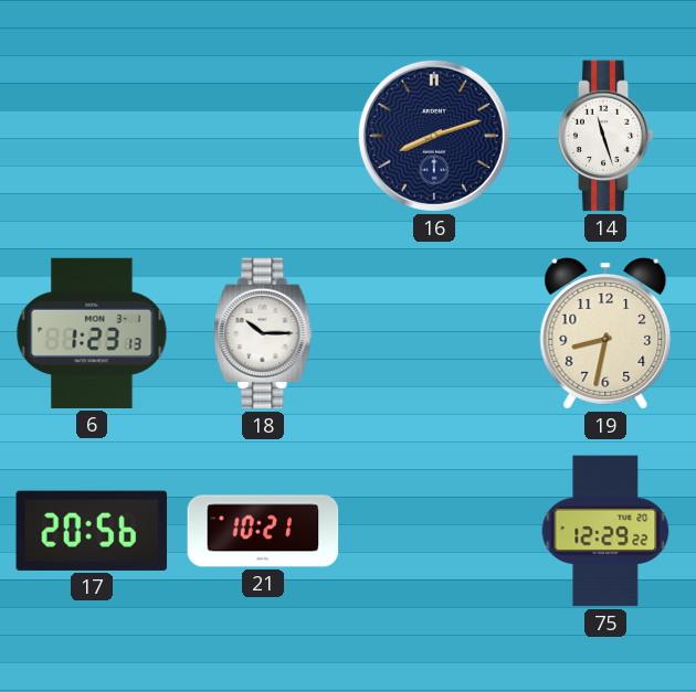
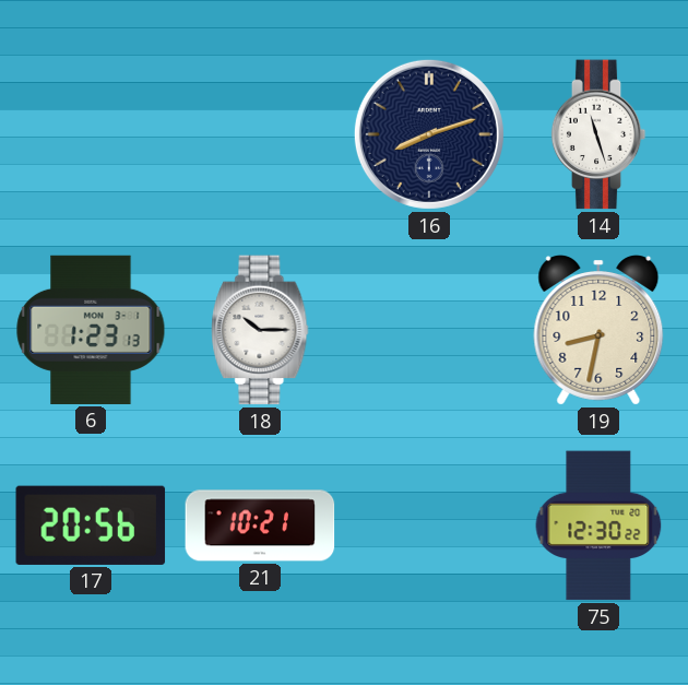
75: 12:29 -> 12:30 (598, 525)
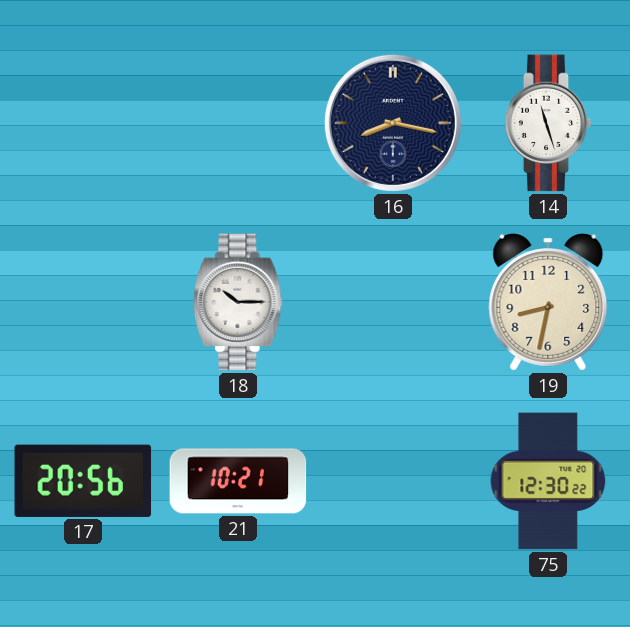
16: 8:12 -> 8:17 (393, 123)
6: 1:23 -> none (91, 330)
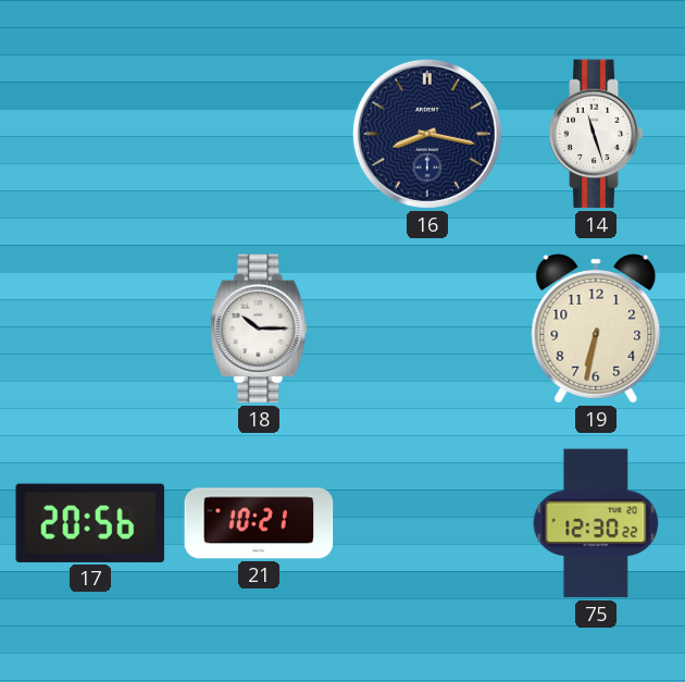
19: 8:32 -> 6:32 (596, 330)
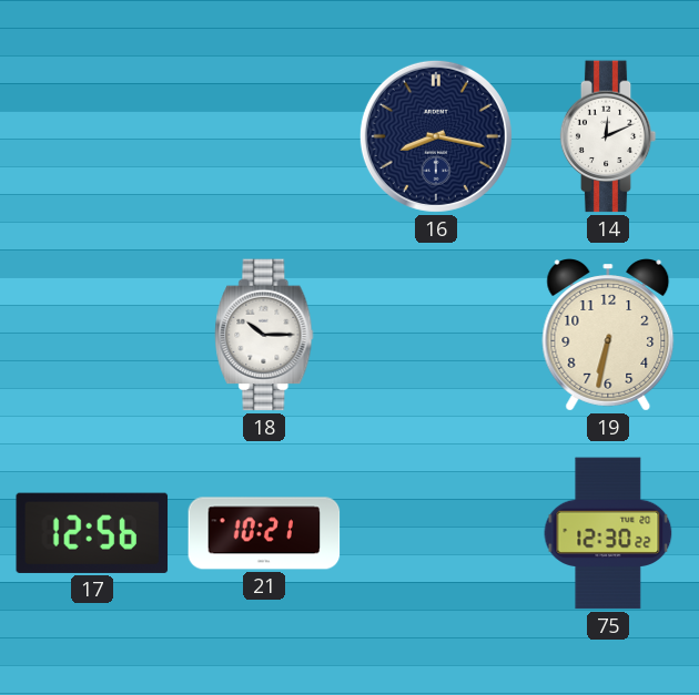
14: 11:27 -> 12:11 (608, 136)
17: 20:56 -> 12:56 (92, 533)
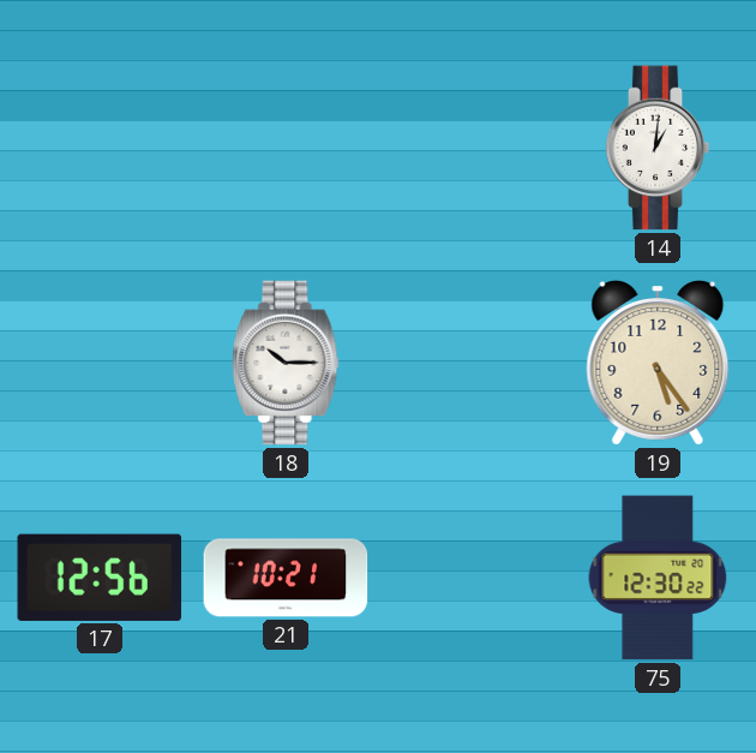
16: 8:17 -> none (436, 136)
14: 12:11 -> 1:01 (658, 148)
19: 6:32 -> 5:24 (658, 364)
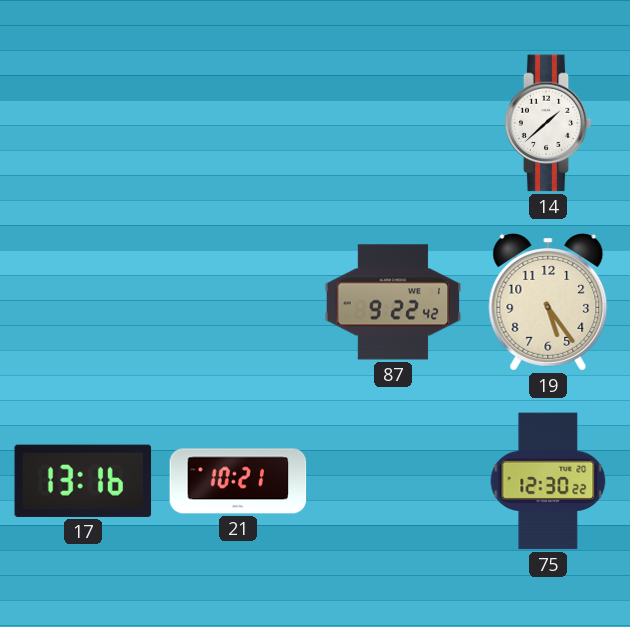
14: 1:01 -> 1:38 (548, 123)
18: 10:15 -> none (286, 363)
87: none -> 9:22 (393, 302)
17: 12:56 -> 13:16 (83, 481)
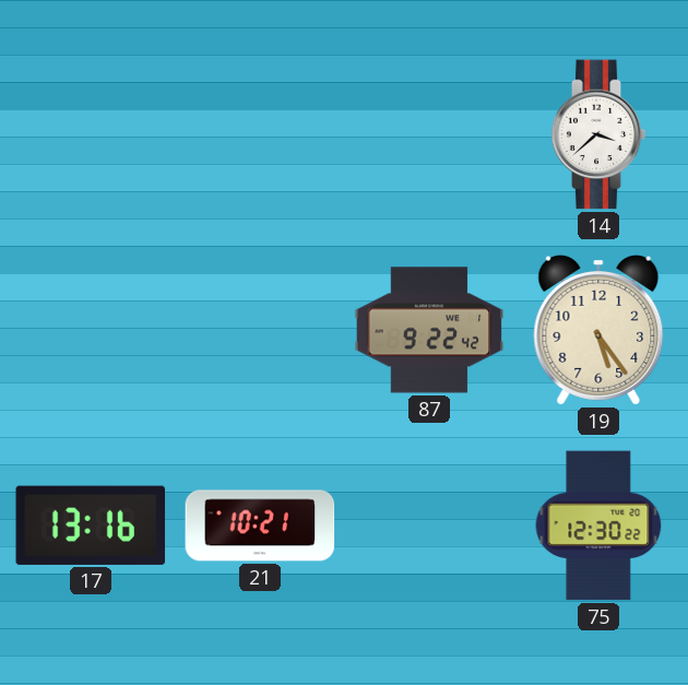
14: 1:38 -> 3:38 (598, 134)
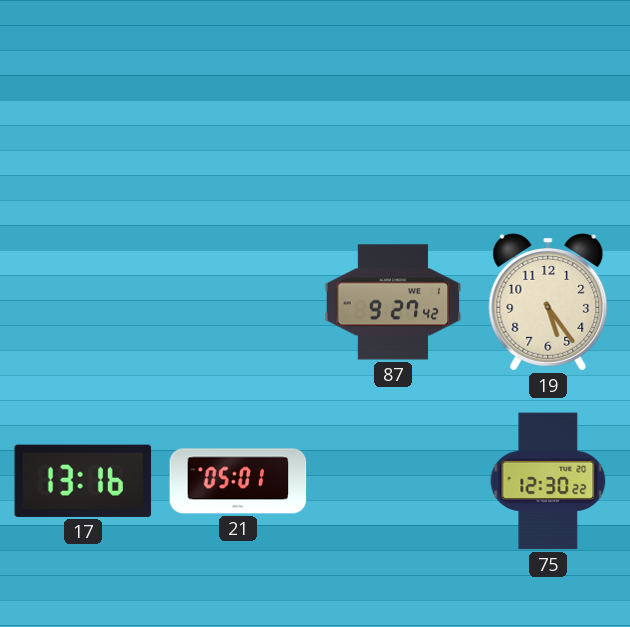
14: 3:38 -> none (598, 134)
87: 9:22 -> 9:27 (393, 302)
21: 10:21 -> 05:01 (238, 481)
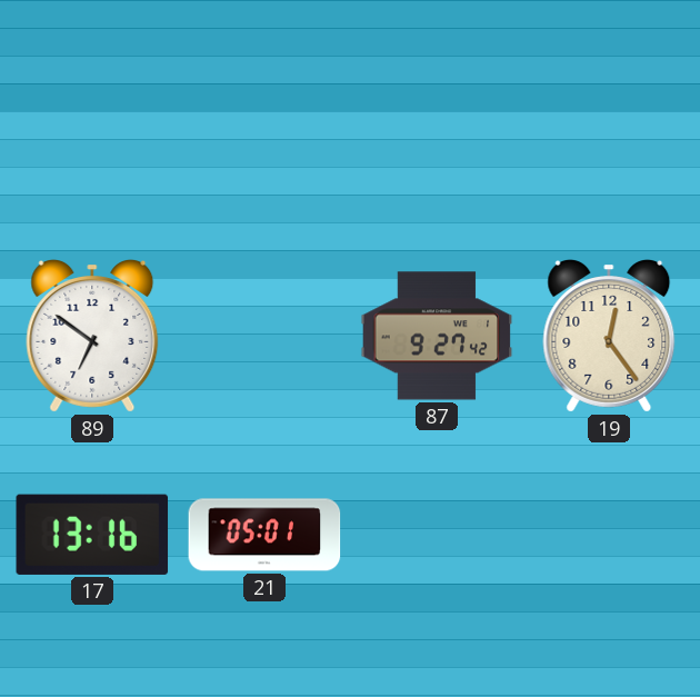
89: none -> 6:51 (92, 337)
19: 5:24 -> 12:24 (609, 337)
75: 12:30 -> none (548, 481)
